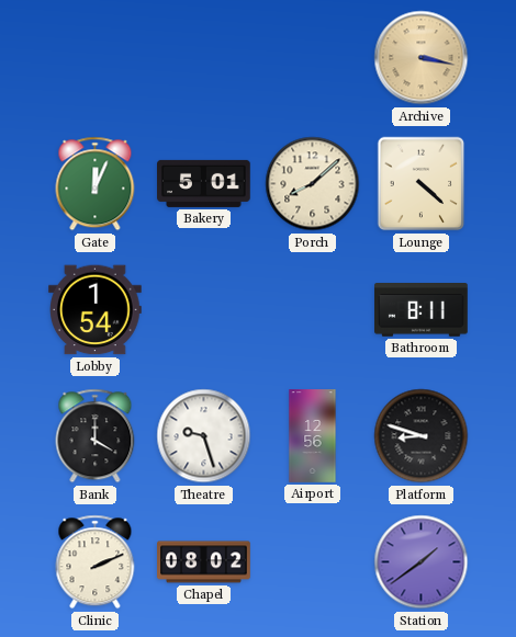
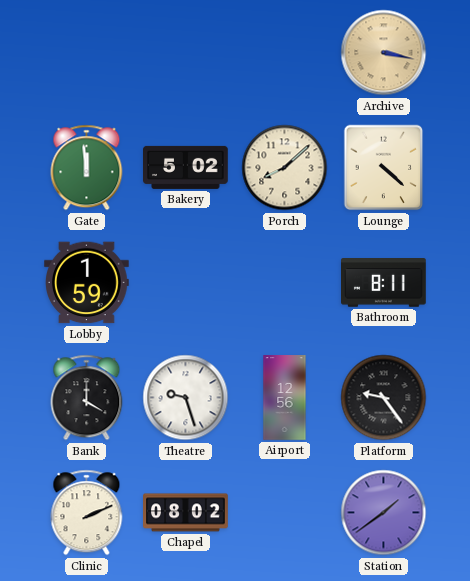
Gate: 12:04 -> 11:59 (87, 168)
Bakery: 5:01 -> 5:02 (186, 167)
Lobby: 1:54 -> 1:59 (87, 283)
Platform: 8:48 -> 9:24 (384, 398)
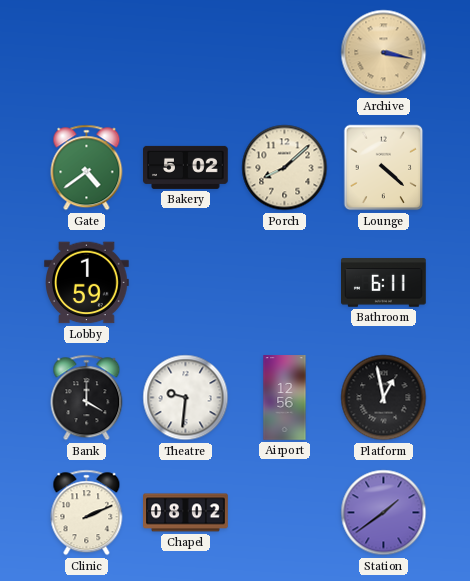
Gate: 11:59 -> 4:39 (87, 168)
Bathroom: 8:11 -> 6:11 (384, 283)
Theatre: 9:27 -> 9:31 (186, 398)
Platform: 9:24 -> 12:58 (384, 398)
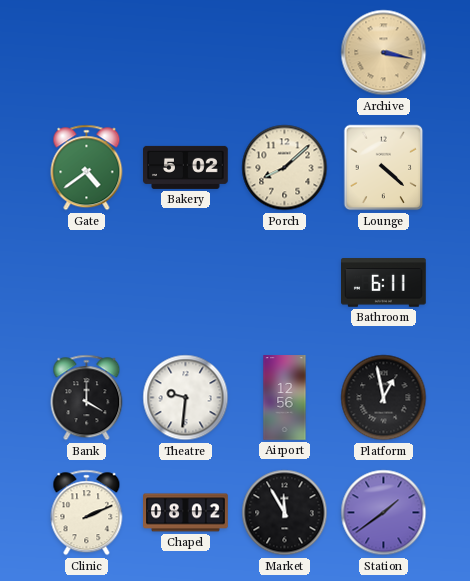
Lobby: 1:59 -> none (87, 283)
Market: none -> 11:55 (285, 513)
